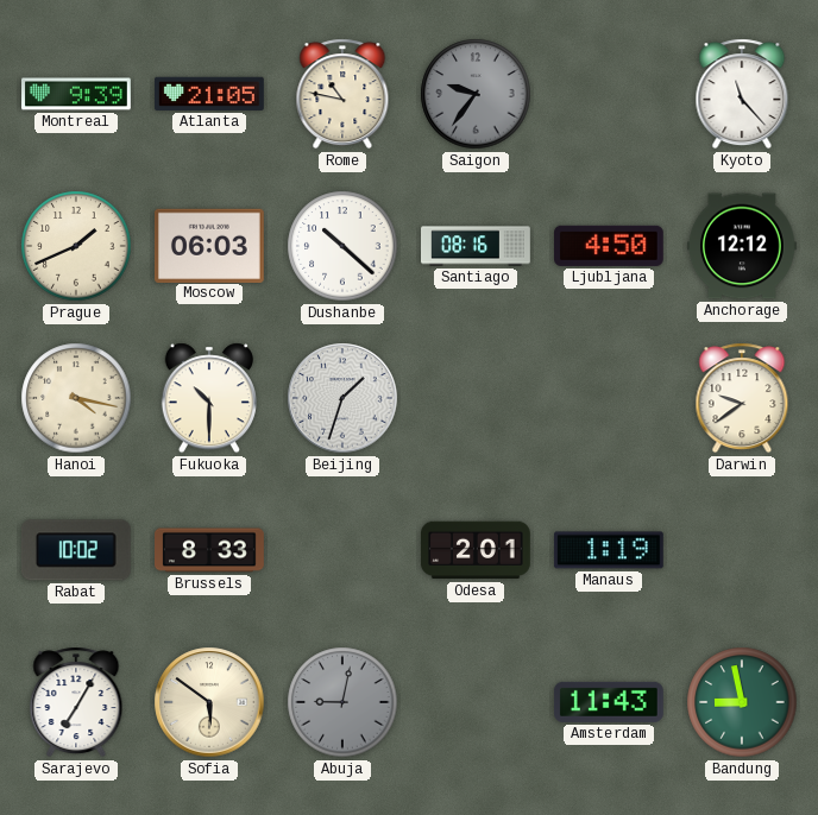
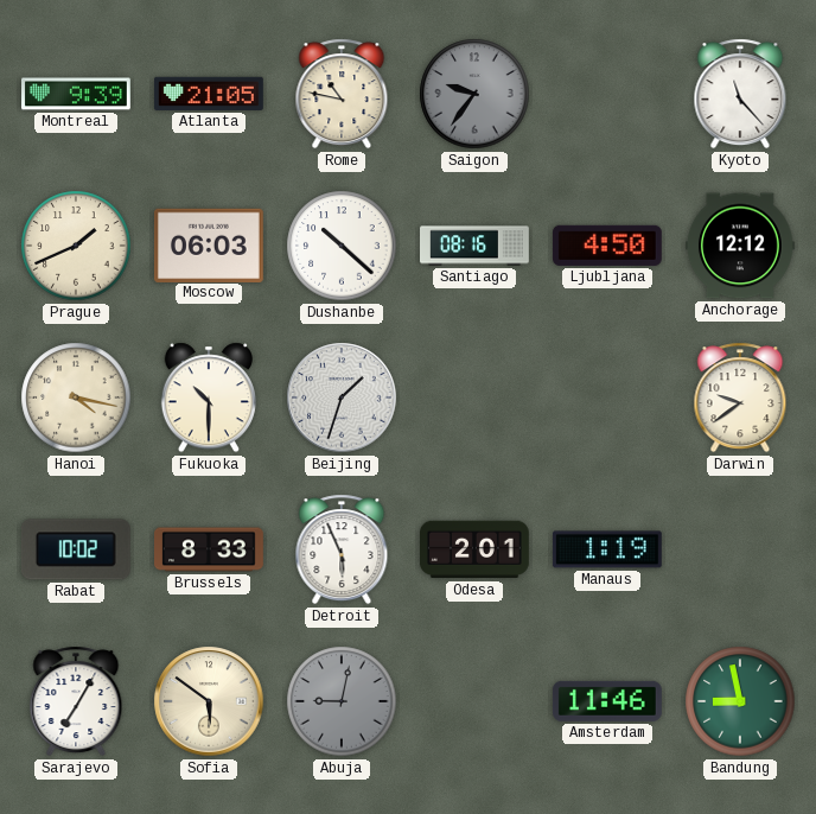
Detroit: none -> 5:56 (342, 549)
Amsterdam: 11:43 -> 11:46 (607, 701)
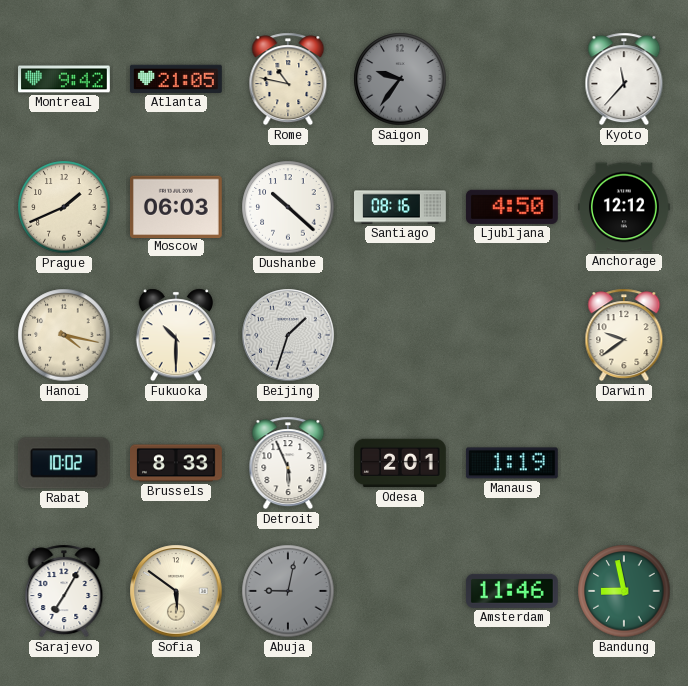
Montreal: 9:39 -> 9:42 (65, 79)
Kyoto: 11:23 -> 11:37 (624, 79)
